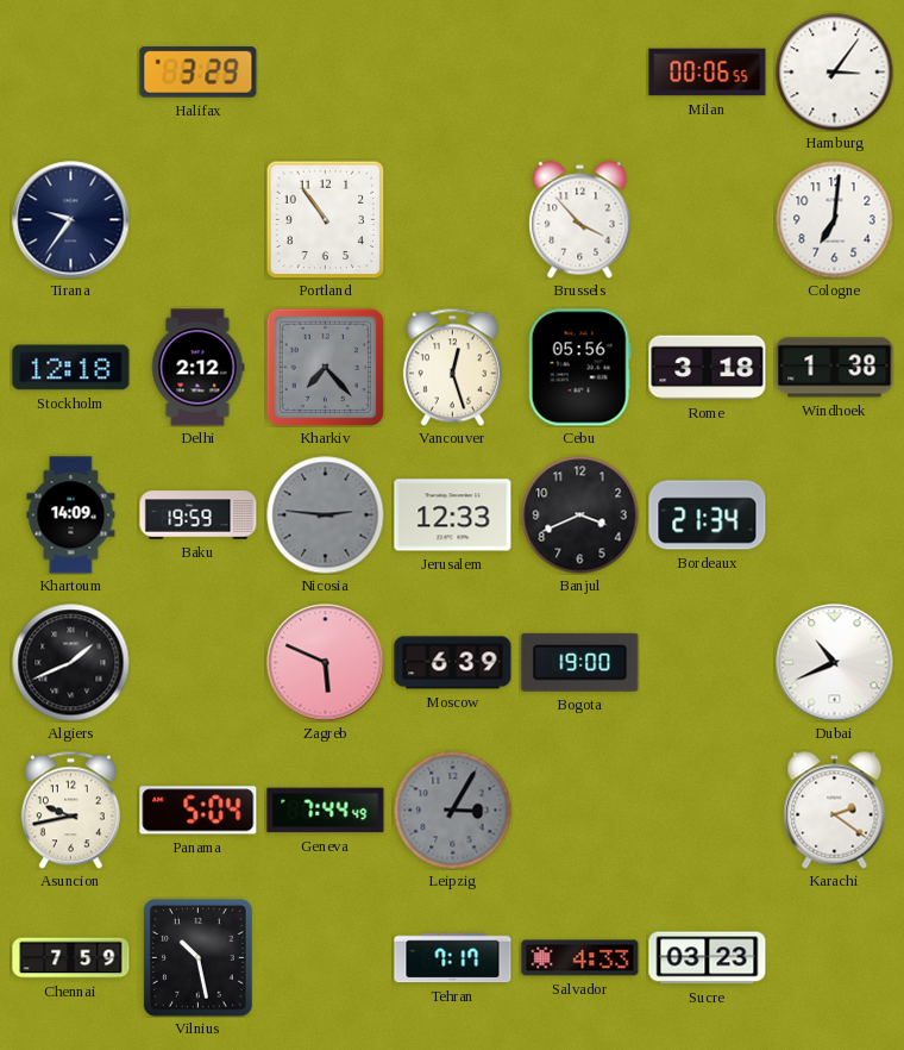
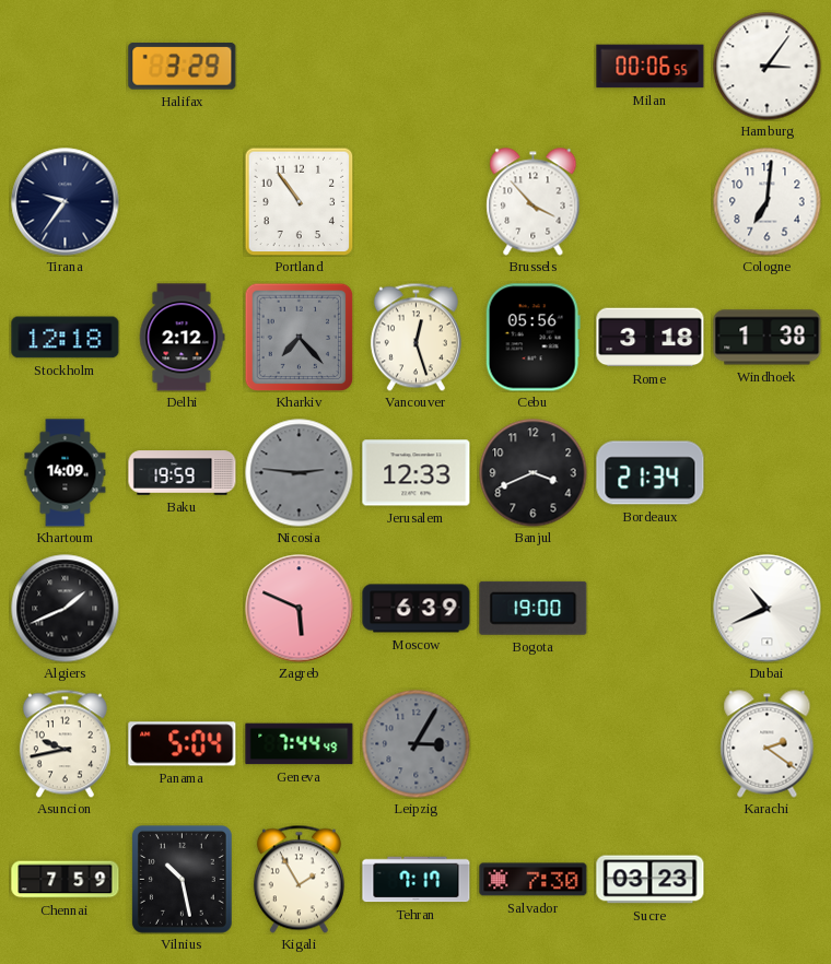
Kigali: none -> 1:55 (299, 879)
Salvador: 4:33 -> 7:30 (534, 880)
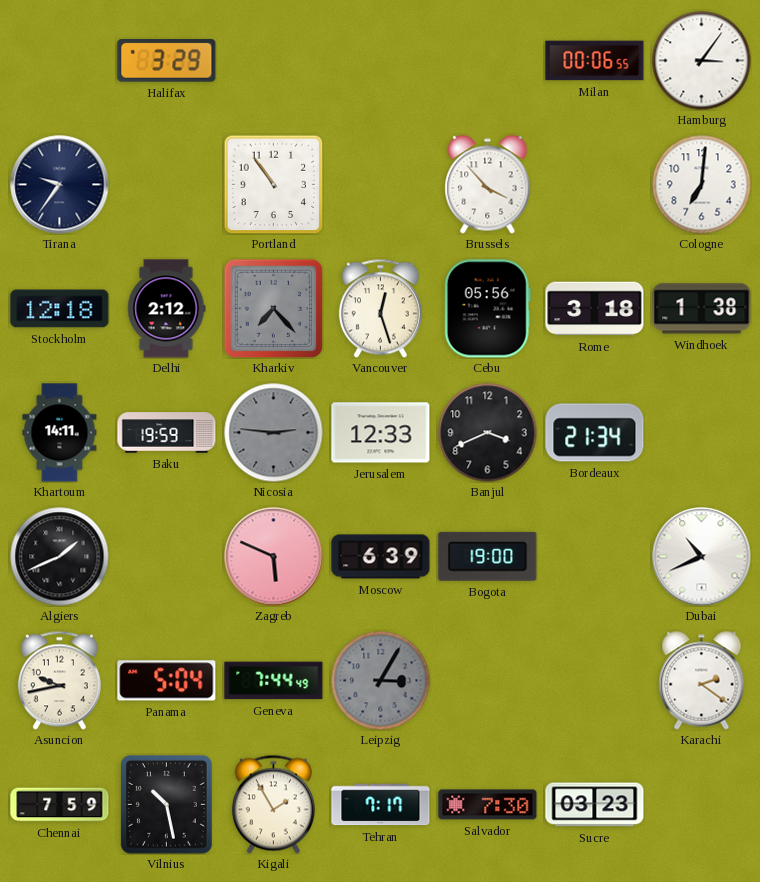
Khartoum: 14:09 -> 14:11 (60, 433)
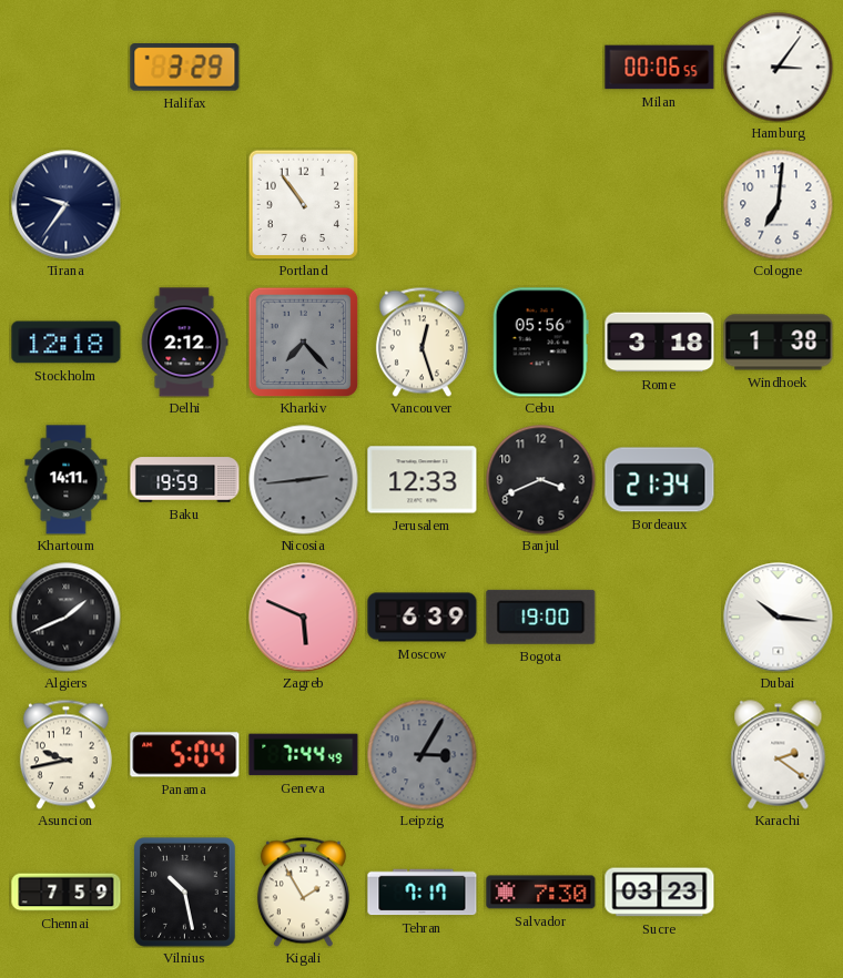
Brussels: 3:53 -> none (488, 185)
Nicosia: 2:46 -> 2:44 (304, 480)
Dubai: 10:41 -> 10:16 (779, 618)
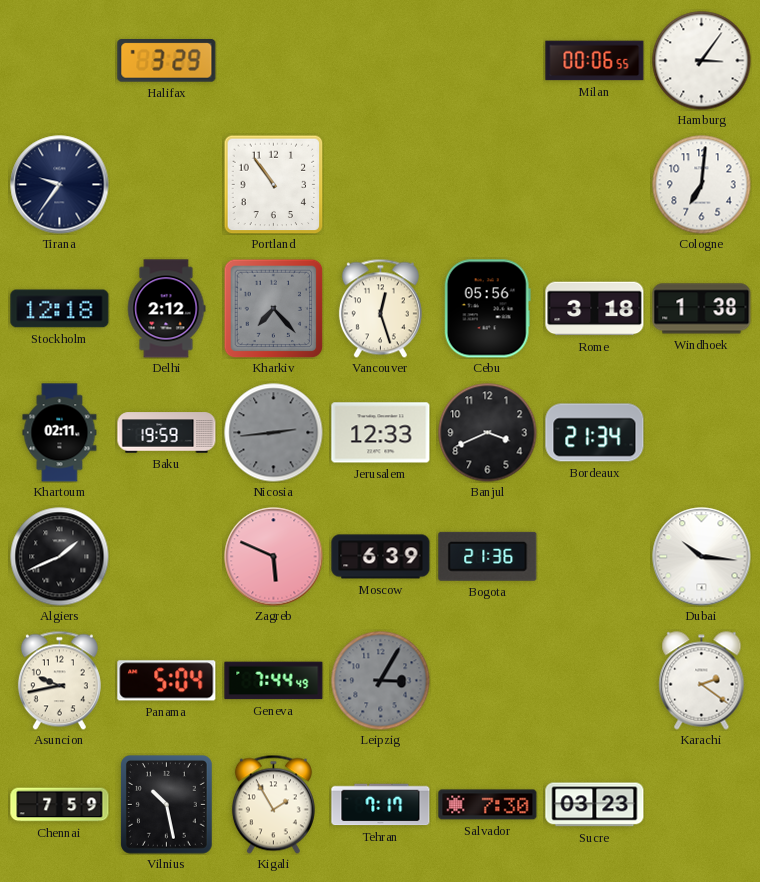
Khartoum: 14:11 -> 02:11 (60, 433)
Bogota: 19:00 -> 21:36 (488, 556)
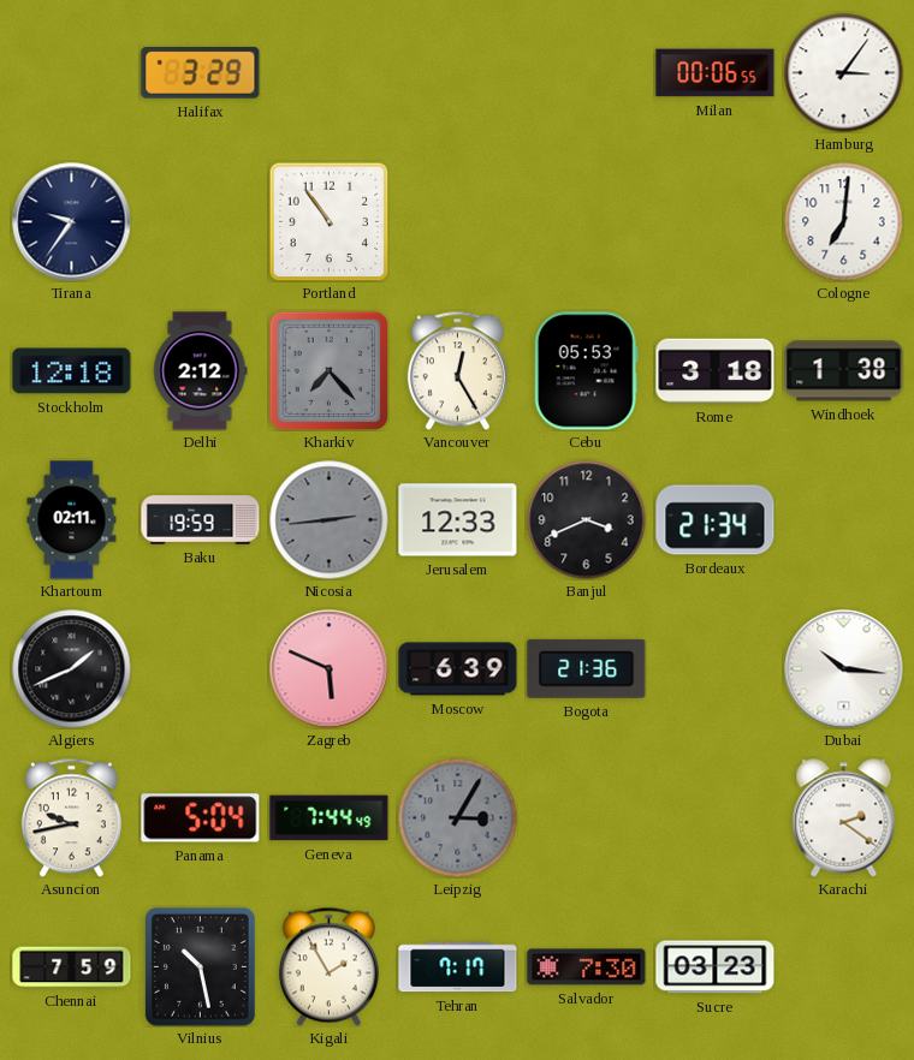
Vancouver: 12:27 -> 12:25 (457, 370)
Cebu: 05:56 -> 05:53 (586, 371)
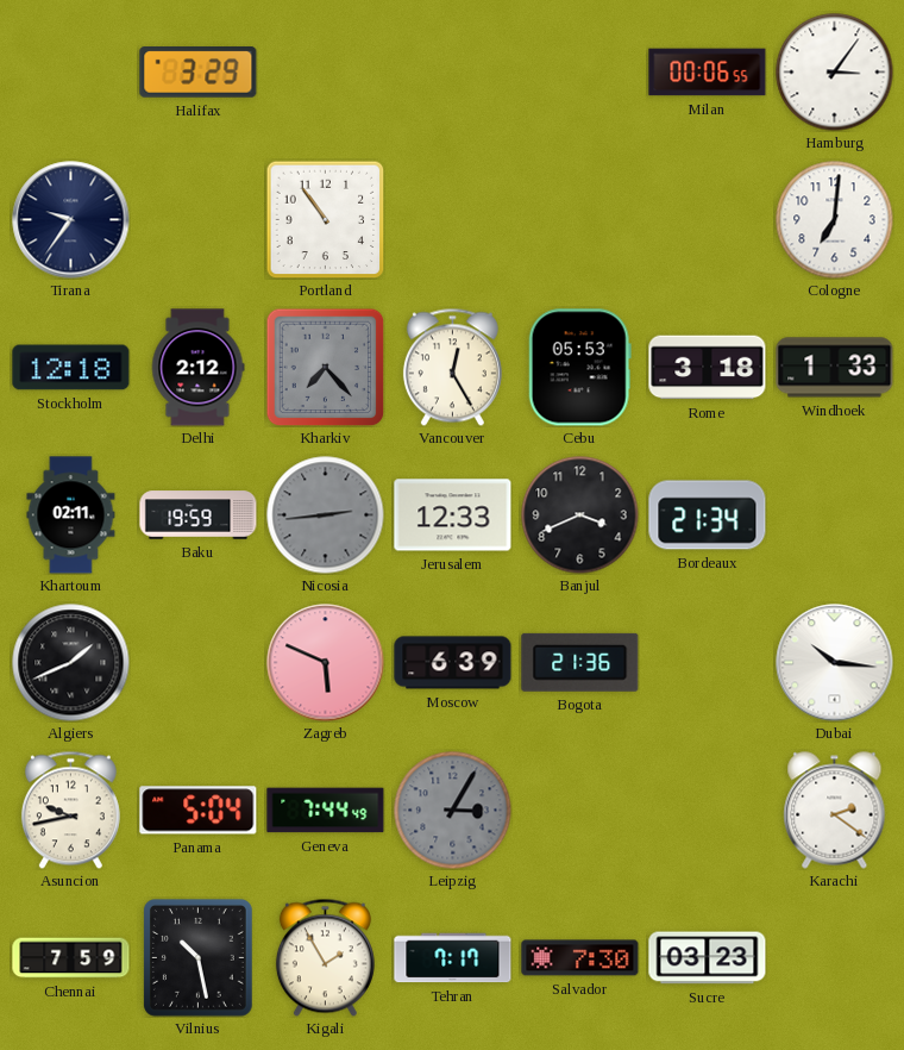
Windhoek: 1:38 -> 1:33 (835, 368)
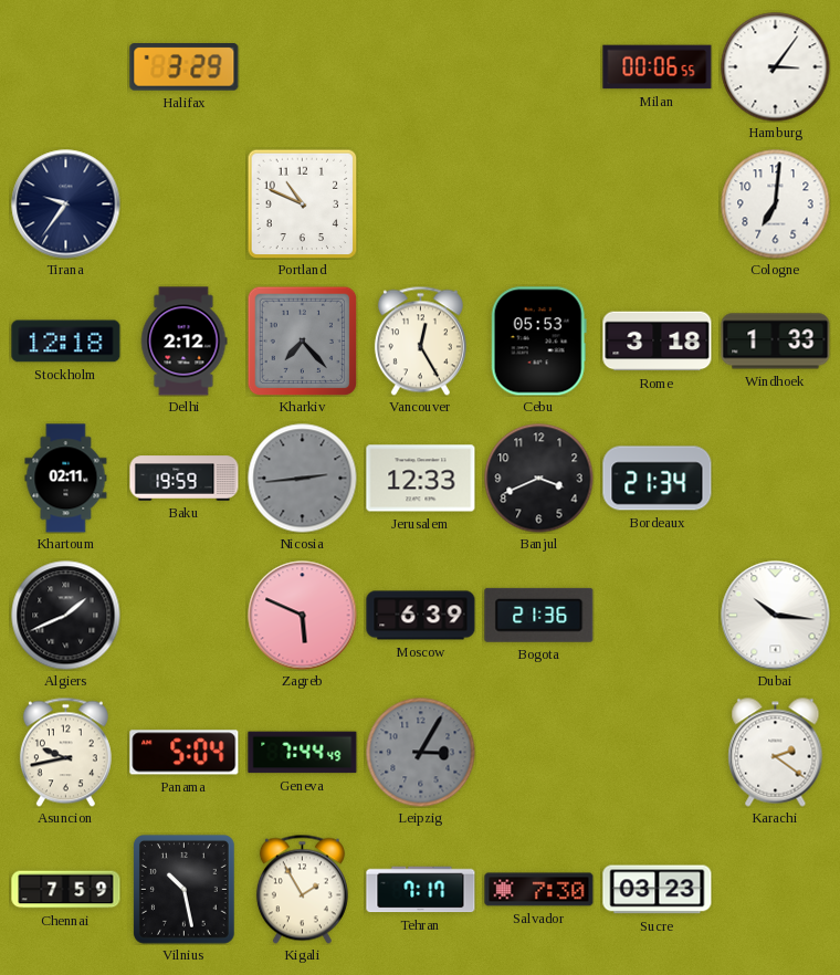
Portland: 10:54 -> 10:49 (302, 203)
